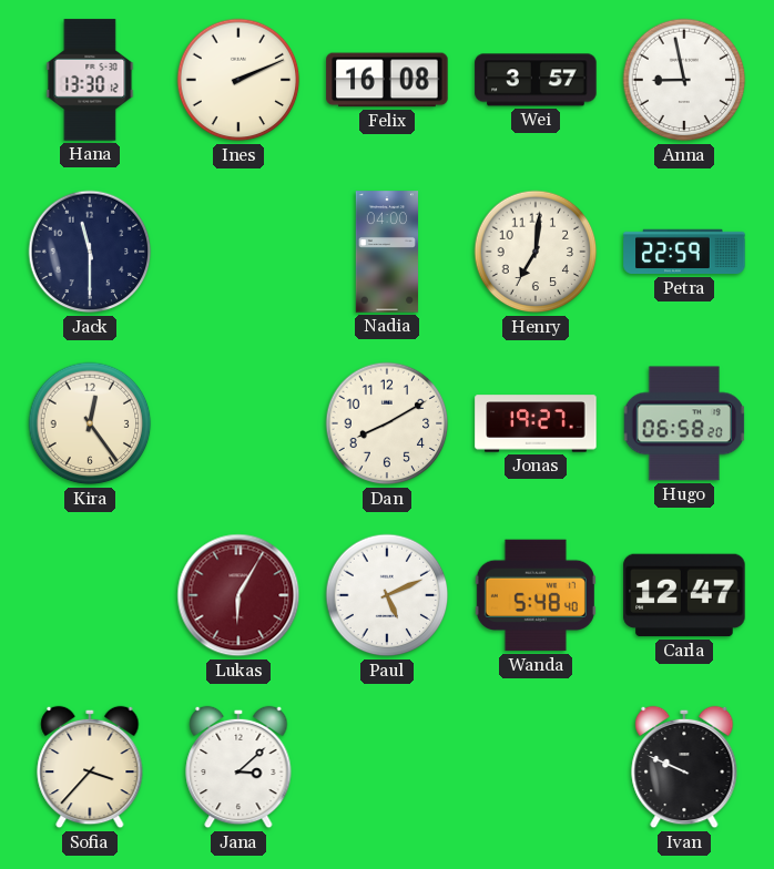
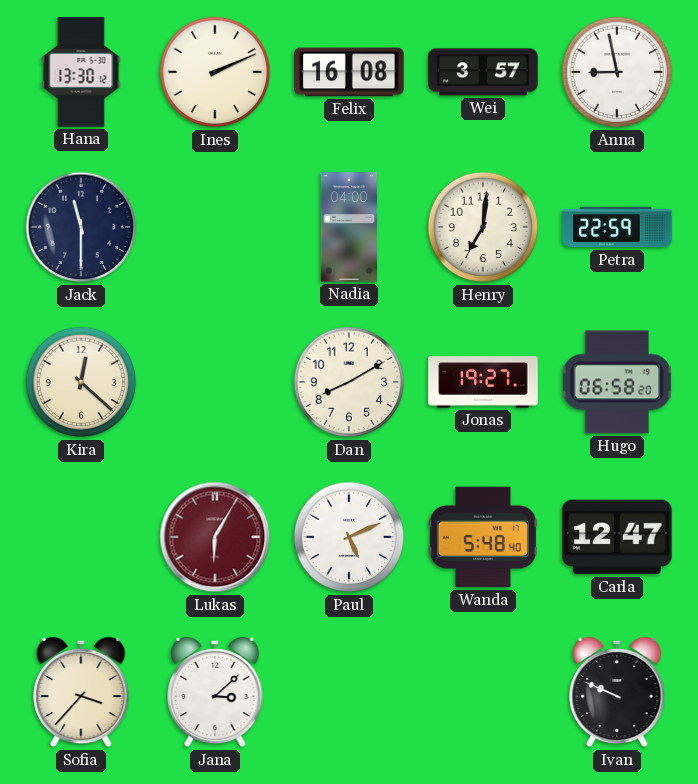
Kira: 12:24 -> 12:22 (81, 382)
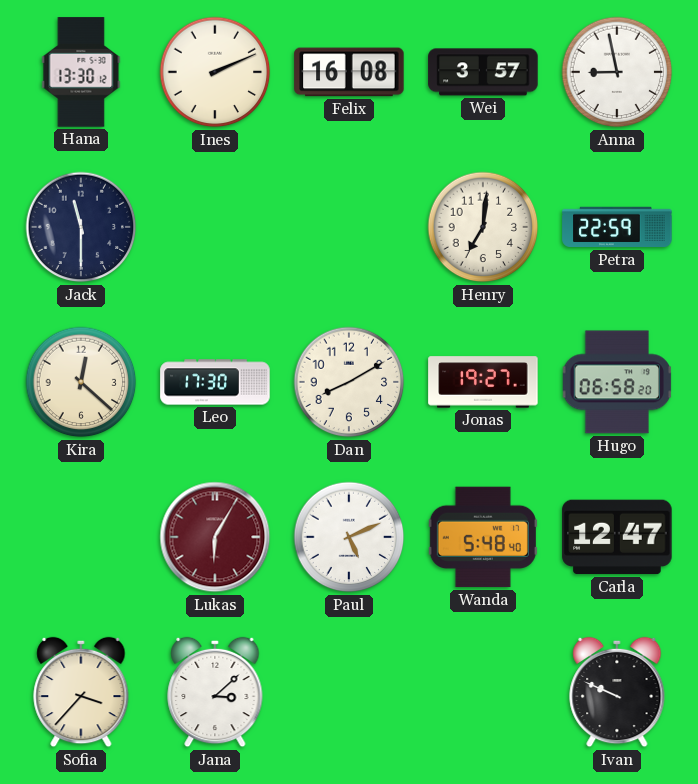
Nadia: 04:00 -> none (348, 227)
Leo: none -> 17:30 (215, 382)
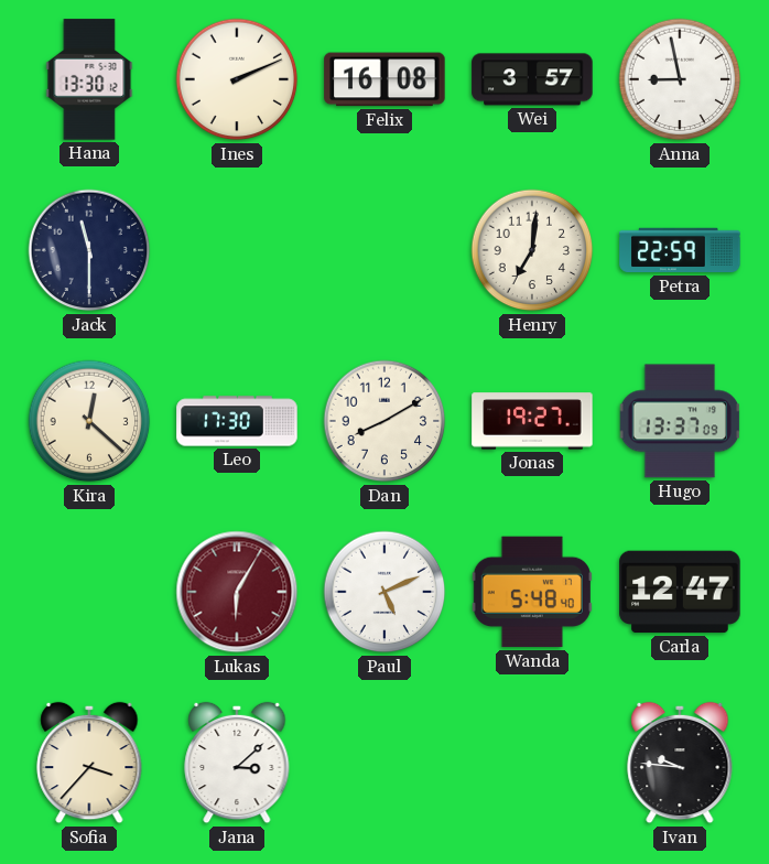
Hugo: 06:58 -> 13:37 (679, 421)
Ivan: 9:49 -> 9:46 (680, 763)
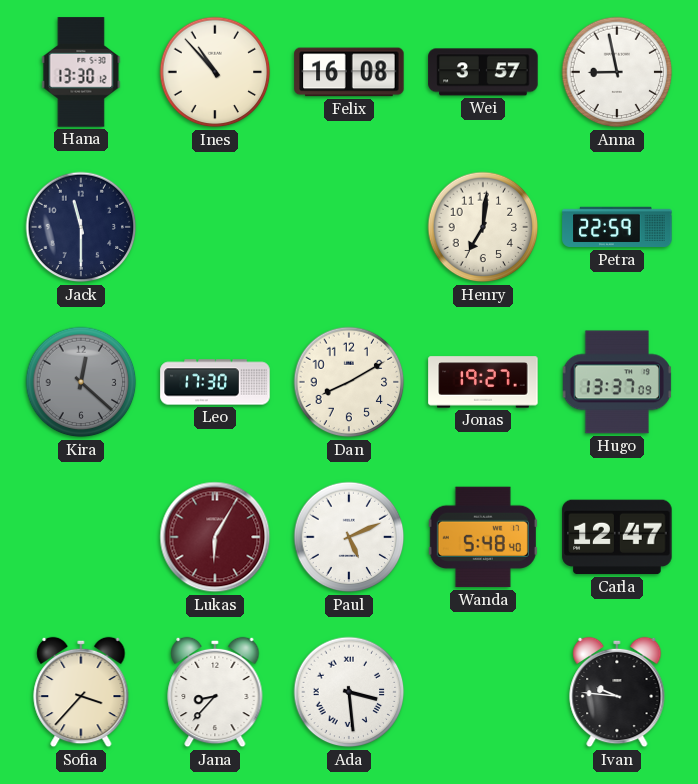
Ines: 2:11 -> 10:53 (215, 72)
Kira dial: cream -> grey (81, 382)
Jana: 3:08 -> 8:37 (215, 692)
Ada: none -> 3:29 (349, 692)
